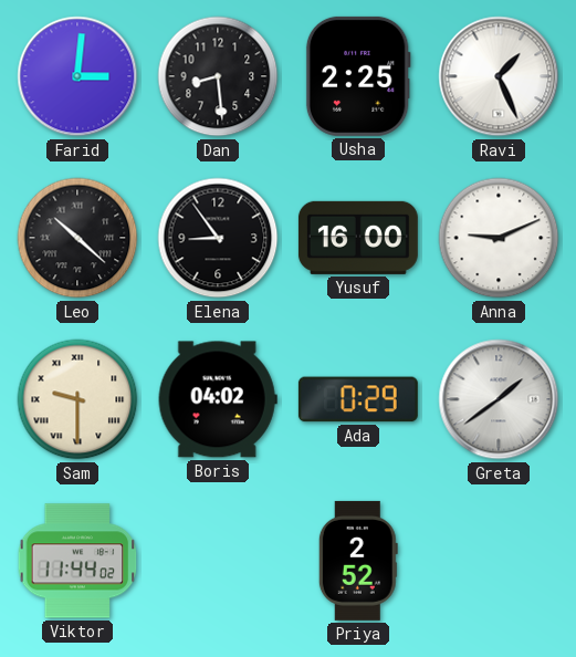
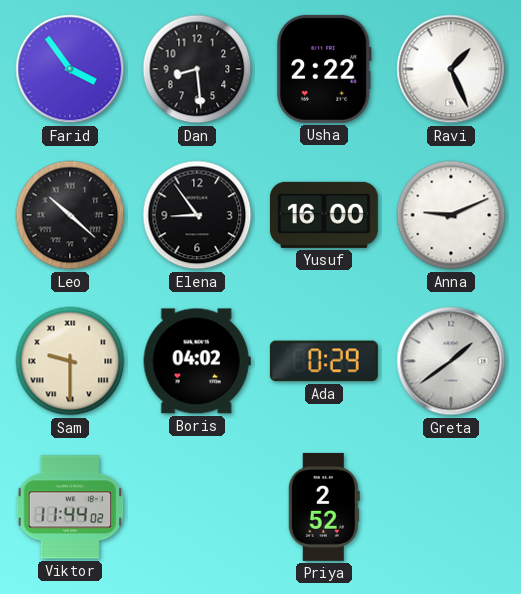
Farid: 3:01 -> 3:54 (70, 69)
Usha: 2:25 -> 2:22 (324, 69)
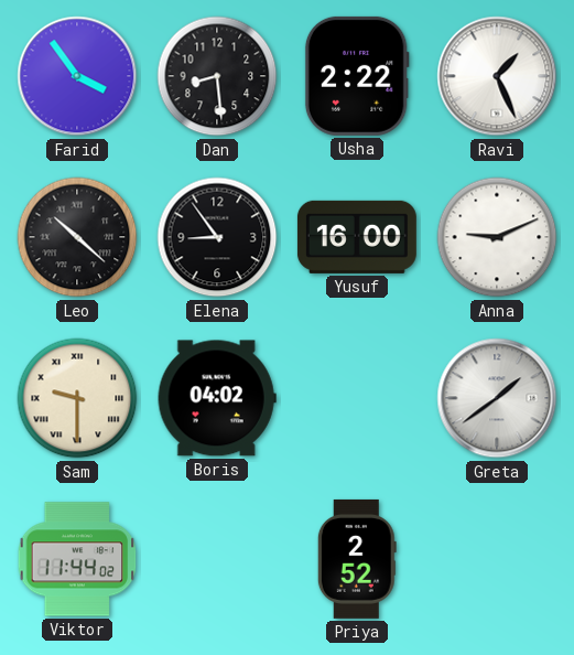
Ada: 0:29 -> none (324, 361)
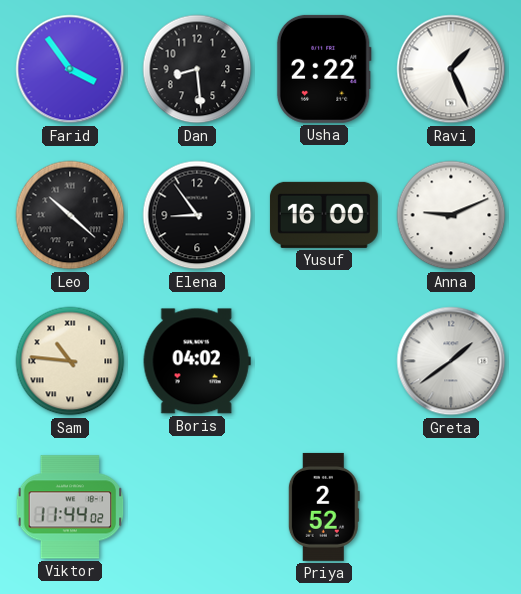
Sam: 9:30 -> 10:46 (70, 361)
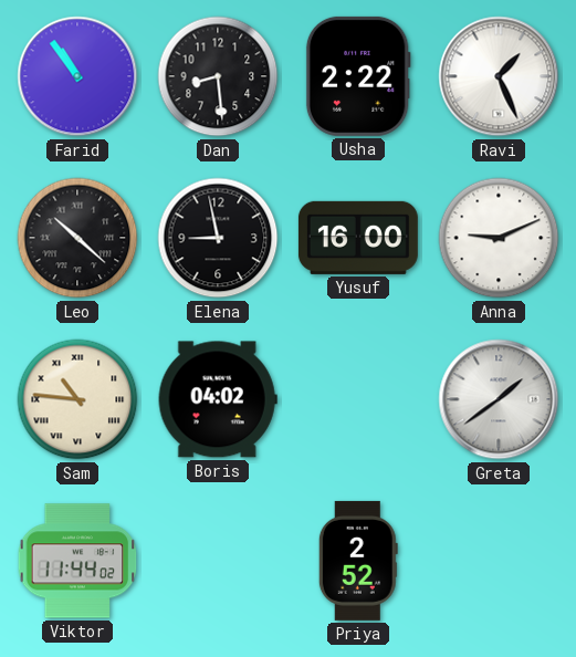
Farid: 3:54 -> 10:54 (77, 76)
Elena: 8:54 -> 8:58 (218, 238)
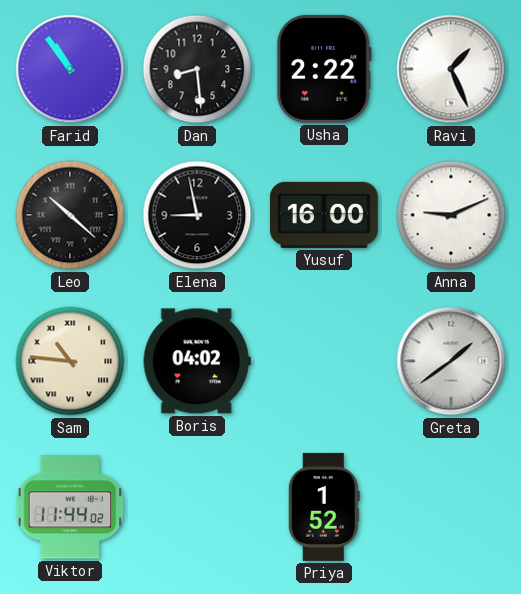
Priya: 2:52 -> 1:52 (324, 507)
